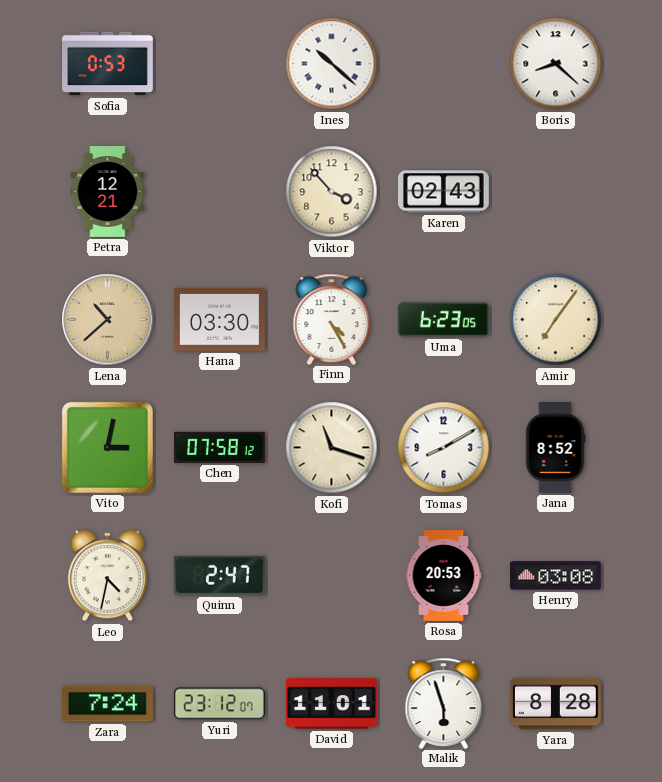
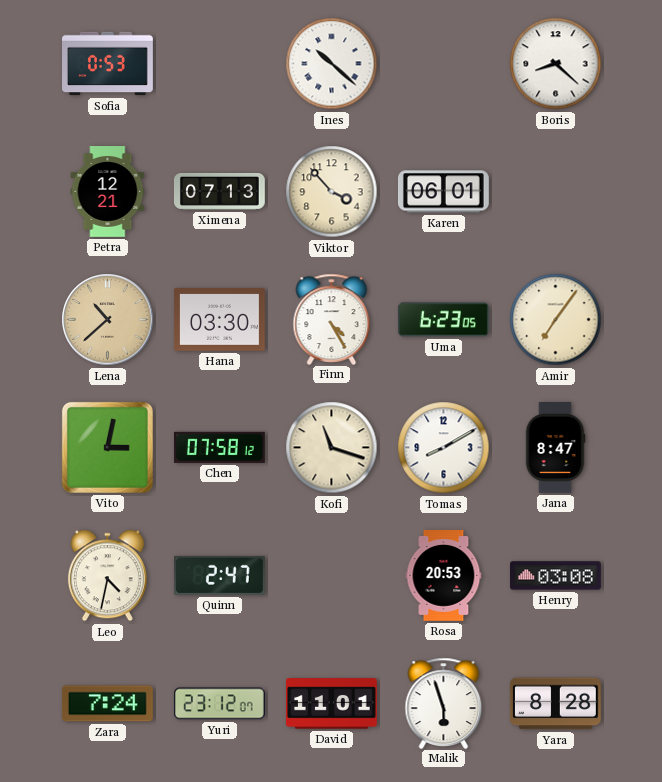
Ximena: none -> 07:13 (219, 191)
Karen: 02:43 -> 06:01 (444, 192)
Jana: 8:52 -> 8:47 (555, 448)
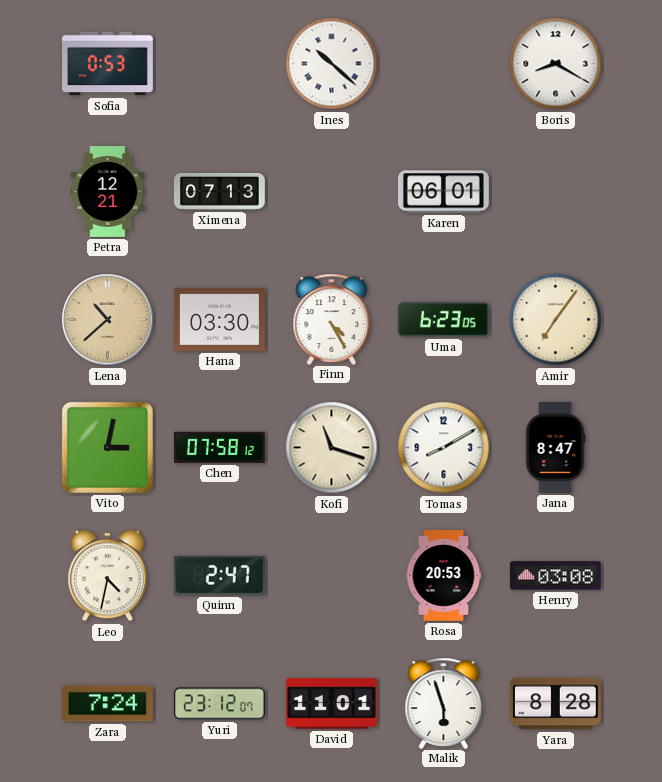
Boris: 8:22 -> 8:20 (556, 64)
Viktor: 3:53 -> none (332, 192)
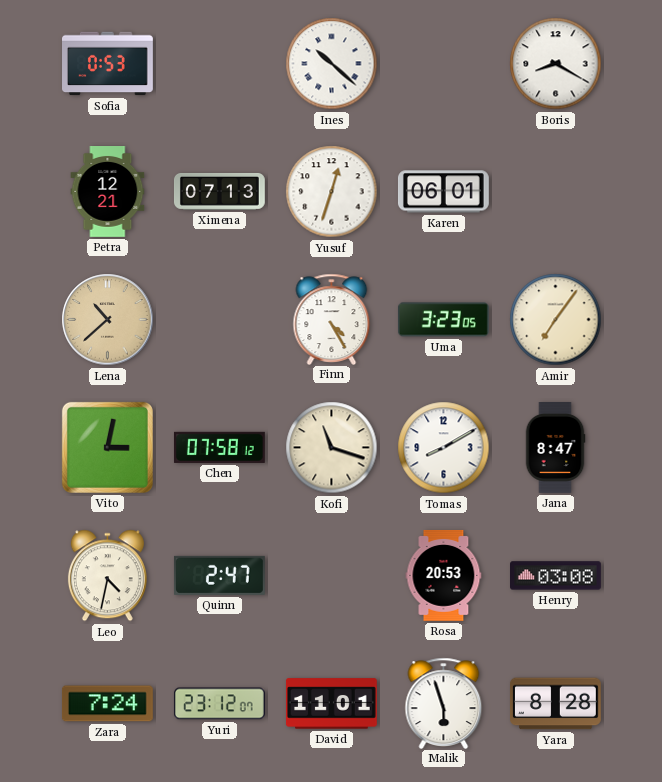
Yusuf: none -> 12:33 (332, 192)
Hana: 03:30 -> none (219, 320)
Uma: 6:23 -> 3:23 (443, 320)
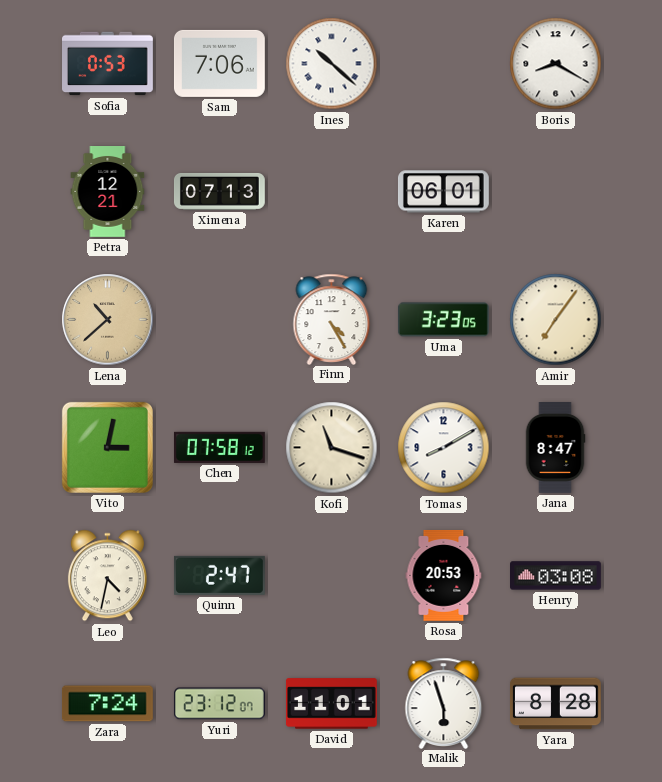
Sam: none -> 7:06 (219, 63)
Yusuf: 12:33 -> none (332, 192)
